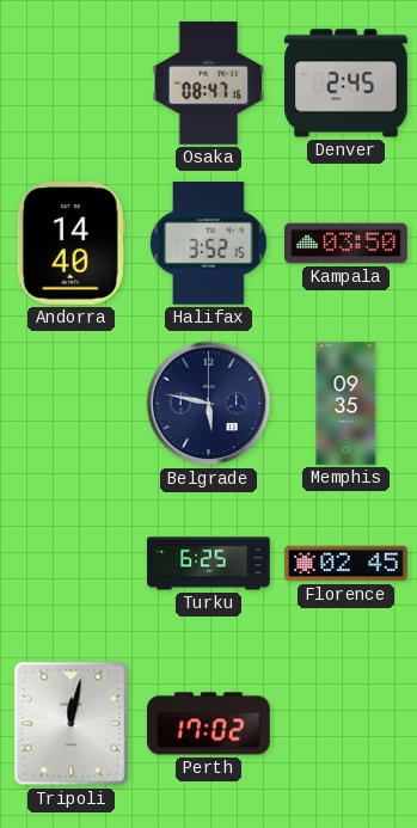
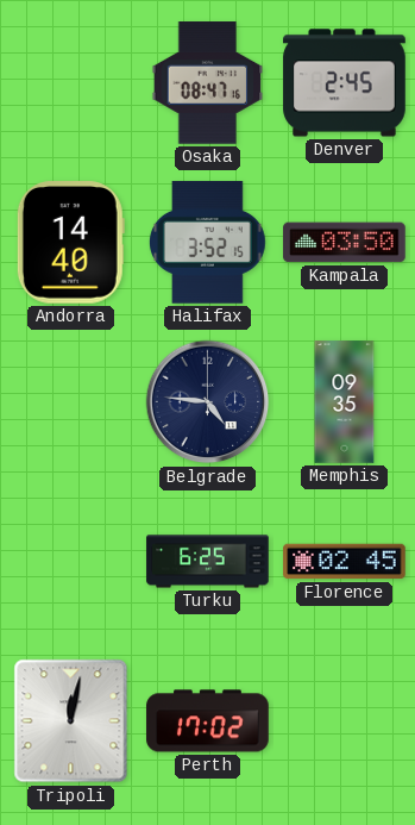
Belgrade: 5:47 -> 4:46 (208, 402)
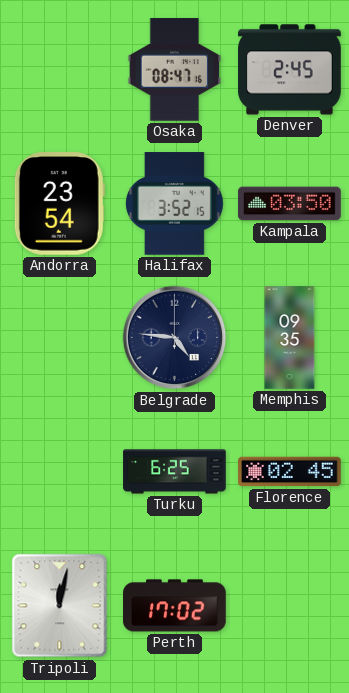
Andorra: 14:40 -> 23:54 (59, 204)
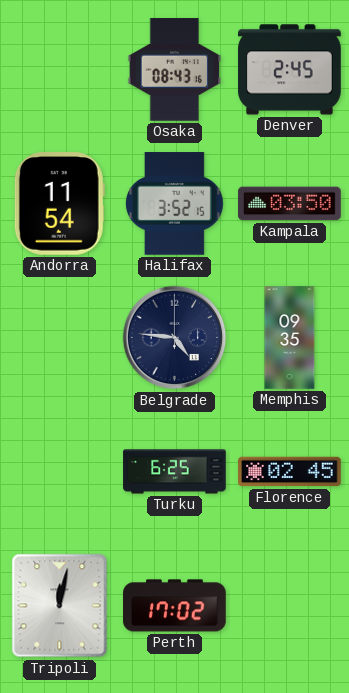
Osaka: 08:47 -> 08:43 (175, 70)
Andorra: 23:54 -> 11:54 (59, 204)
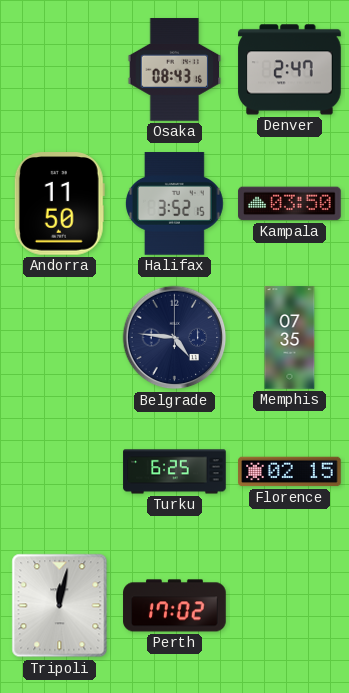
Denver: 2:45 -> 2:47 (290, 70)
Andorra: 11:54 -> 11:50 (59, 204)
Memphis: 09:35 -> 07:35 (290, 338)
Florence: 02:45 -> 02:15 (290, 472)
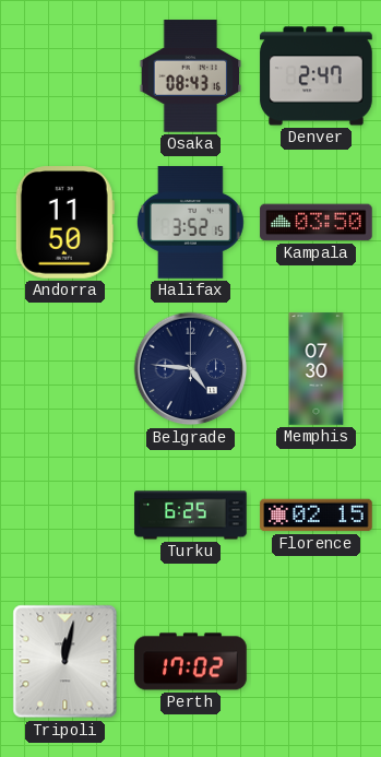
Memphis: 07:35 -> 07:30 (317, 369)
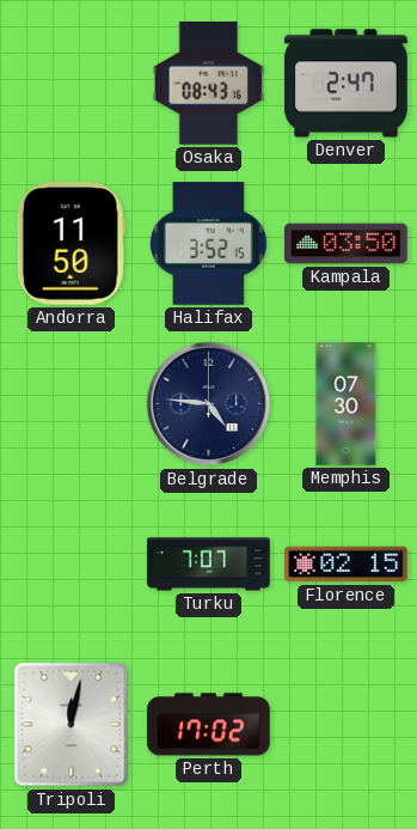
Turku: 6:25 -> 7:07 (209, 565)
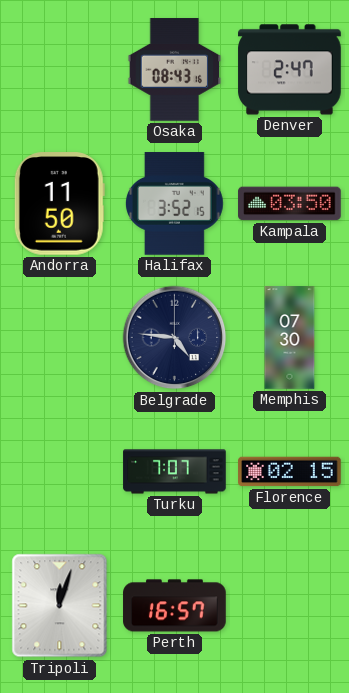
Tripoli: 12:02 -> 12:03 (60, 606)
Perth: 17:02 -> 16:57 (175, 606)
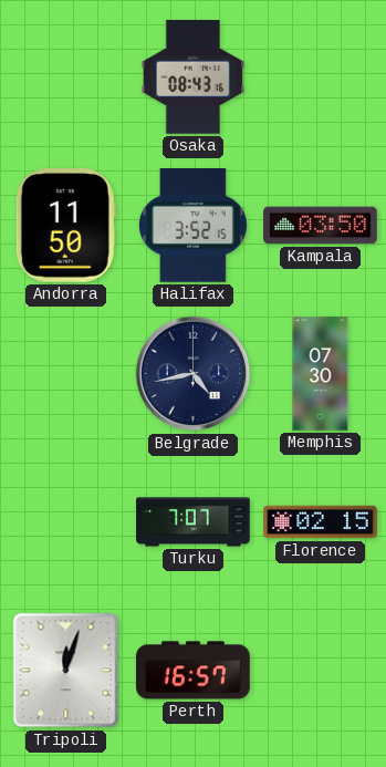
Denver: 2:47 -> none (290, 70)
Belgrade: 4:46 -> 4:43 (194, 374)
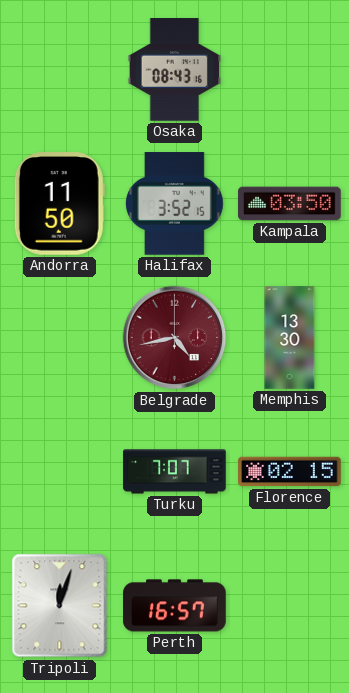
Belgrade dial: navy -> burgundy (175, 338)
Memphis: 07:30 -> 13:30 (290, 338)
